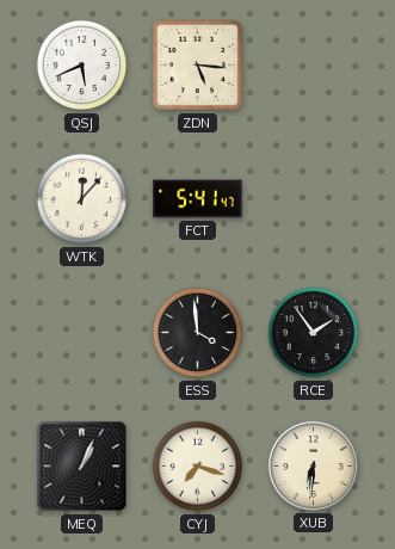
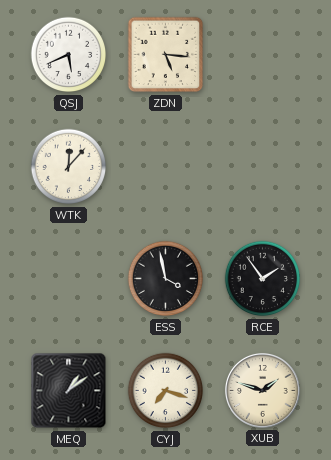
FCT: 5:41 -> none (198, 199)
ESS: 3:59 -> 3:58 (166, 279)
MEQ: 1:04 -> 1:09 (69, 391)
XUB: 6:31 -> 1:48 (262, 390)
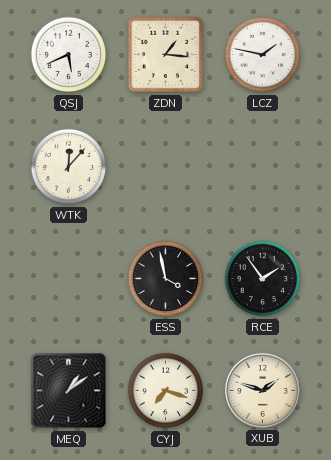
ZDN: 5:16 -> 1:16 (166, 55)
LCZ: none -> 1:47 (263, 55)
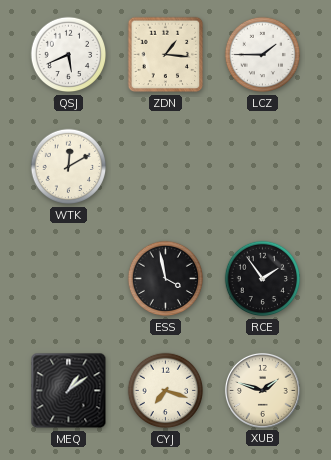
LCZ: 1:47 -> 1:45 (263, 55)
WTK: 12:07 -> 12:10 (69, 167)
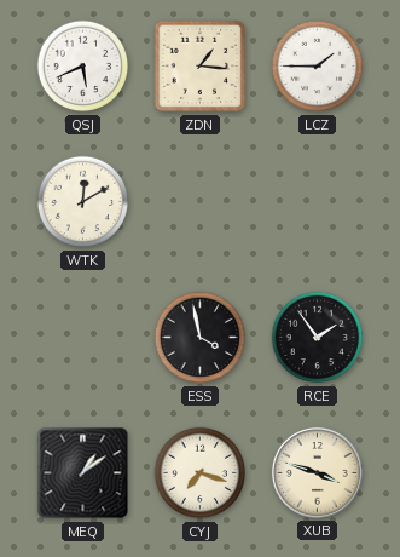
XUB: 1:48 -> 3:48 (317, 472)
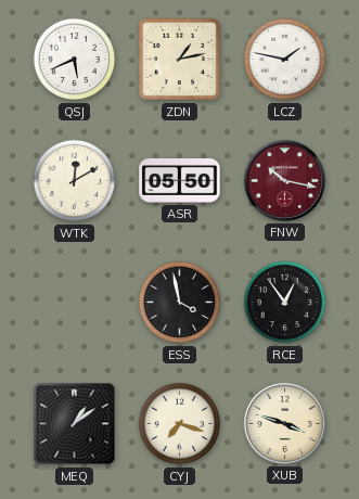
ZDN: 1:16 -> 1:13 (180, 60)
LCZ: 1:45 -> 1:47 (285, 60)
ASR: none -> 05:50 (180, 181)
FNW: none -> 10:17 (284, 180)
RCE: 1:54 -> 12:54 (285, 303)
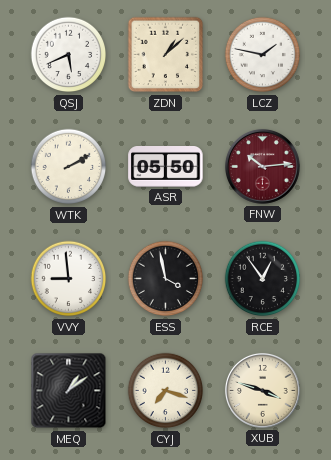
ZDN: 1:13 -> 1:08 (166, 55)
WTK: 12:10 -> 2:10 (69, 167)
FNW: 10:17 -> 10:14 (262, 166)
VVY: none -> 8:59 (69, 279)
